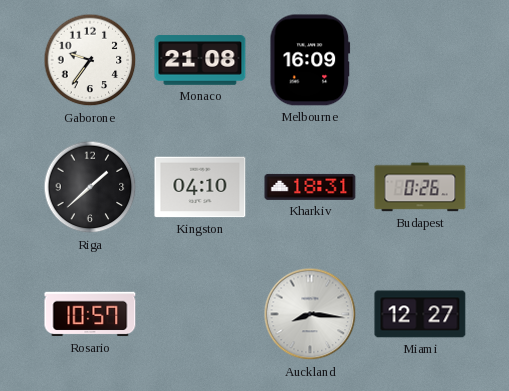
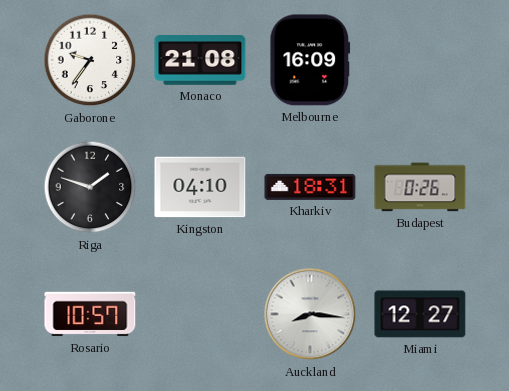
Riga: 1:38 -> 1:48 (90, 187)
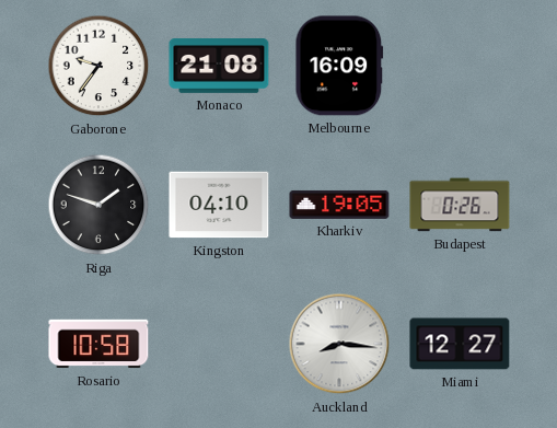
Kharkiv: 18:31 -> 19:05 (339, 205)
Rosario: 10:57 -> 10:58 (98, 344)
